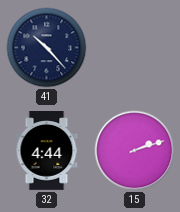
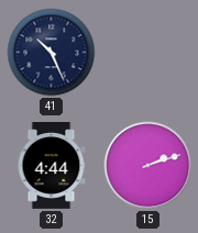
41: 10:23 -> 10:26 (52, 53)
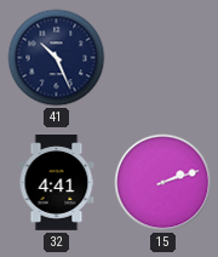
32: 4:44 -> 4:41 (57, 183)
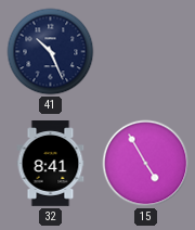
32: 4:41 -> 8:41 (51, 164)
15: 2:12 -> 4:55 (146, 164)
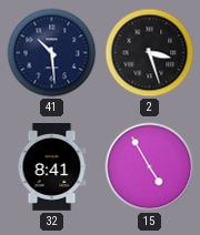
41: 10:26 -> 10:29 (52, 53)
2: none -> 3:27 (150, 53)
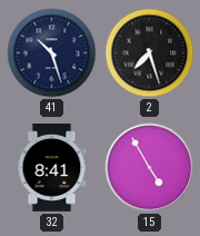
41: 10:29 -> 10:27 (52, 53)
2: 3:27 -> 7:27 (150, 53)
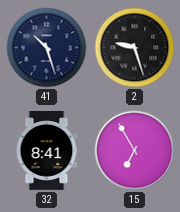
2: 7:27 -> 9:27 (135, 48)
15: 4:55 -> 6:55 (135, 151)
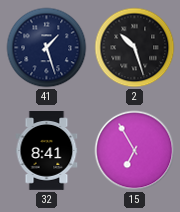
41: 10:27 -> 1:27 (47, 48)
2: 9:27 -> 10:27 (135, 48)
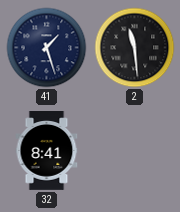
2: 10:27 -> 11:29 (135, 48)
15: 6:55 -> none (135, 151)
